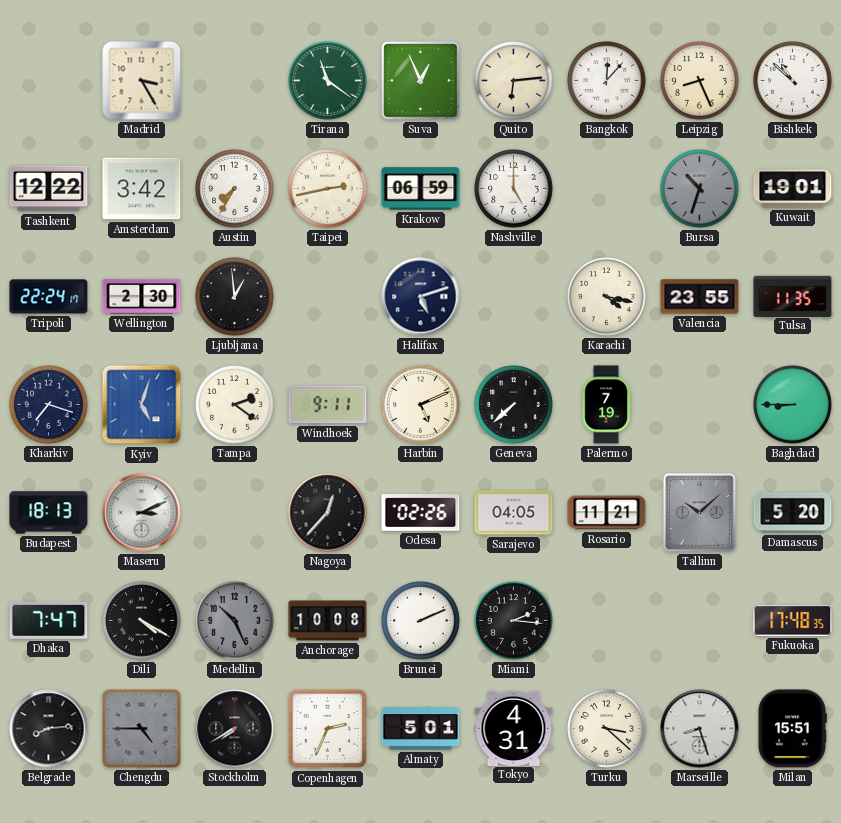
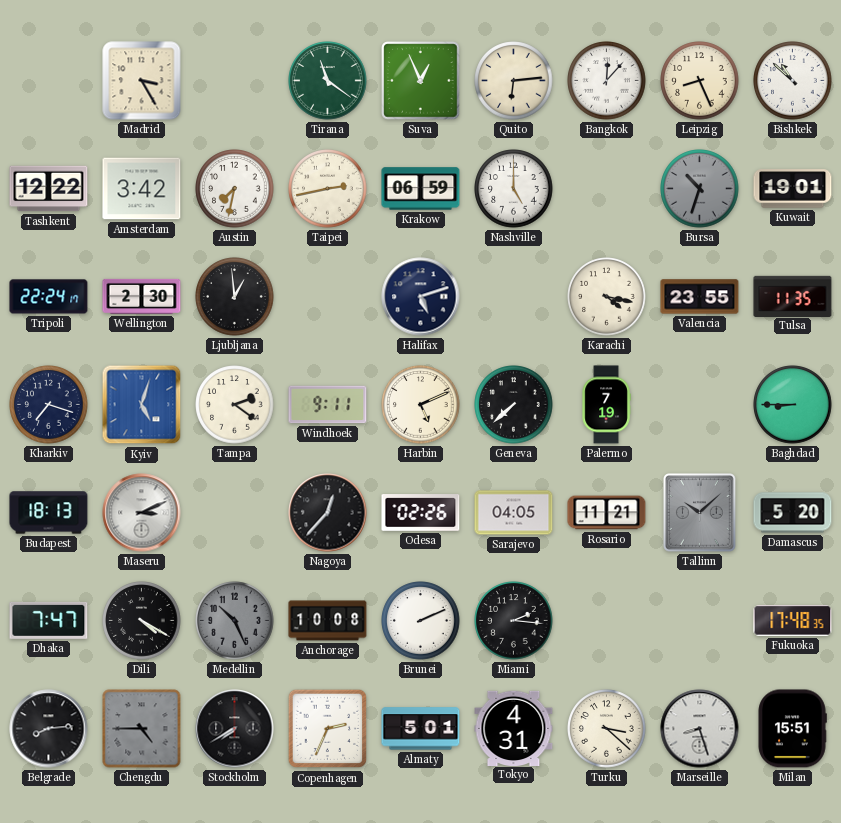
Austin: 7:35 -> 7:32 (235, 189)
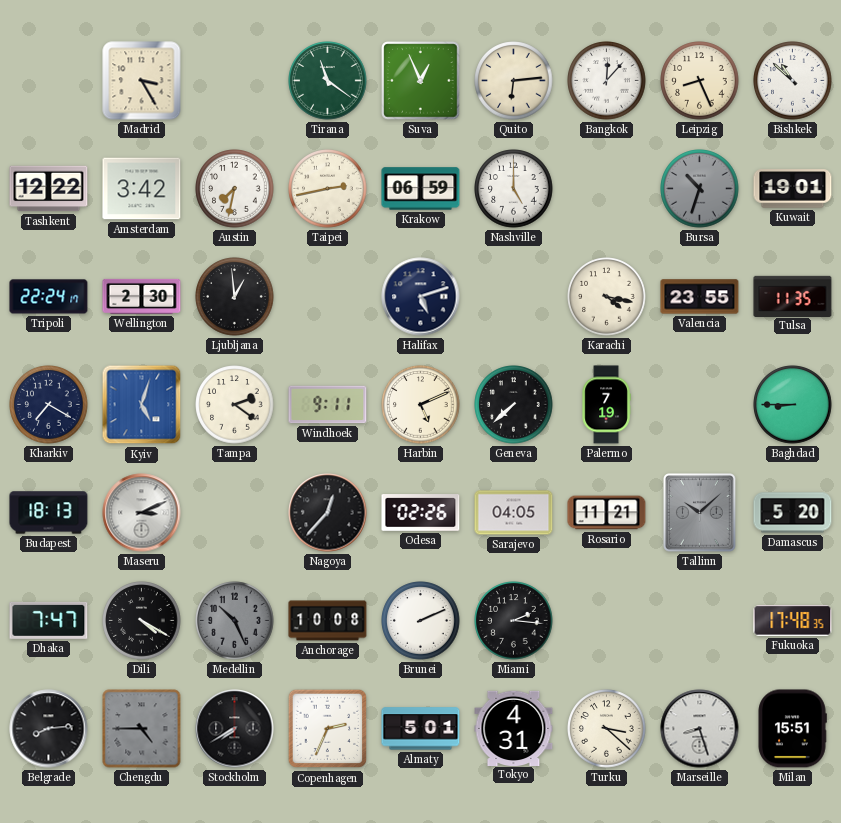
Kharkiv: 7:18 -> 7:20 (49, 405)
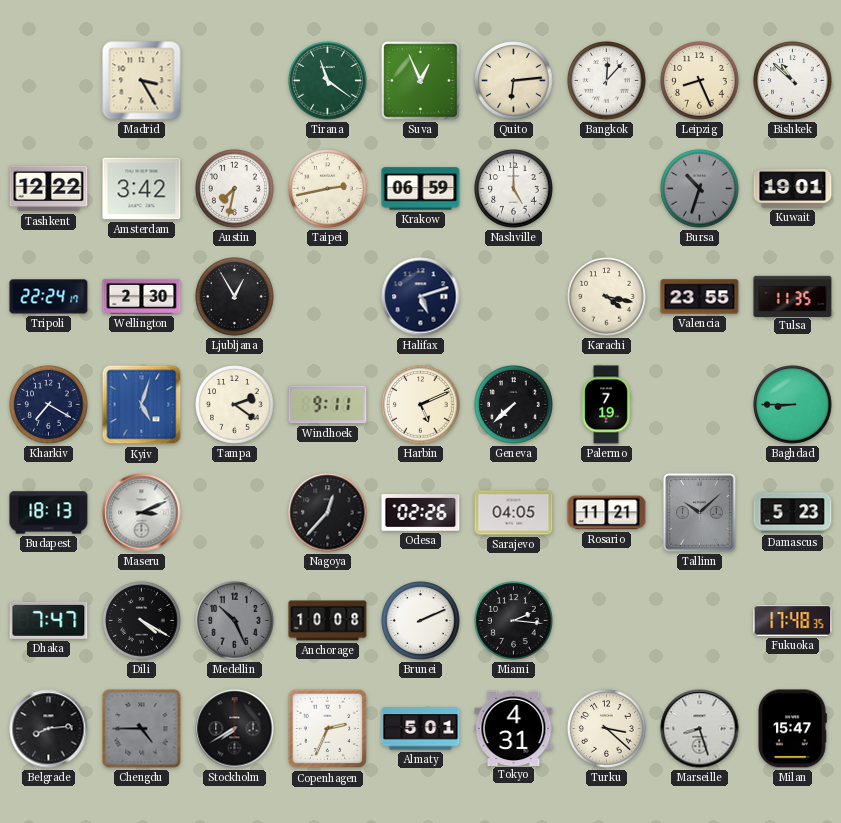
Ljubljana: 12:59 -> 12:55 (235, 297)
Damascus: 5:20 -> 5:23 (793, 513)
Milan: 15:51 -> 15:47 (792, 729)
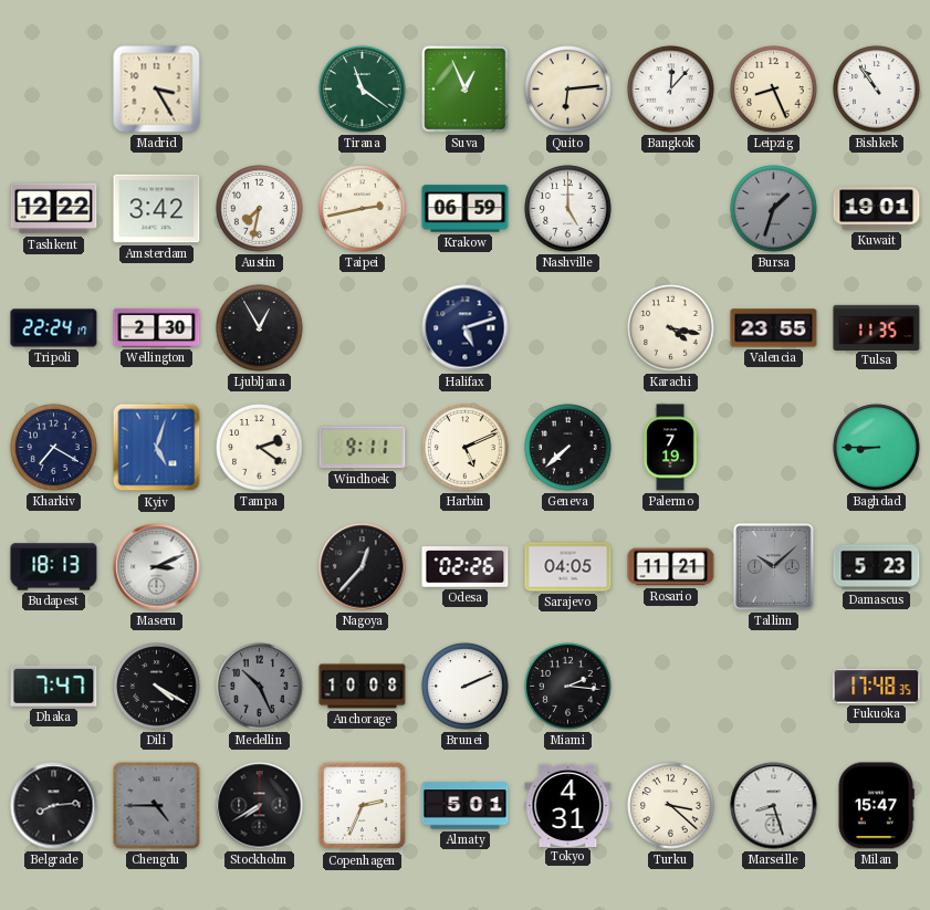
Bishkek: 10:52 -> 10:54 (877, 90)
Bursa: 10:33 -> 1:33 (774, 209)
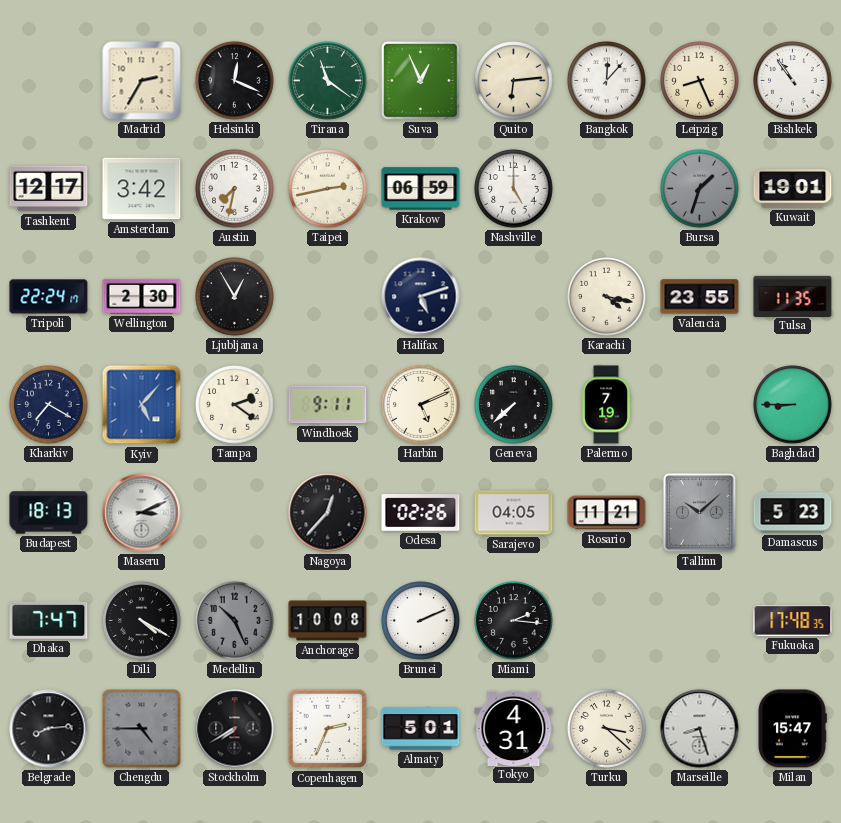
Madrid: 3:25 -> 2:35 (142, 81)
Helsinki: none -> 12:19 (235, 81)
Tashkent: 12:22 -> 12:17 (49, 189)
Kyiv: 5:03 -> 5:07 (142, 405)
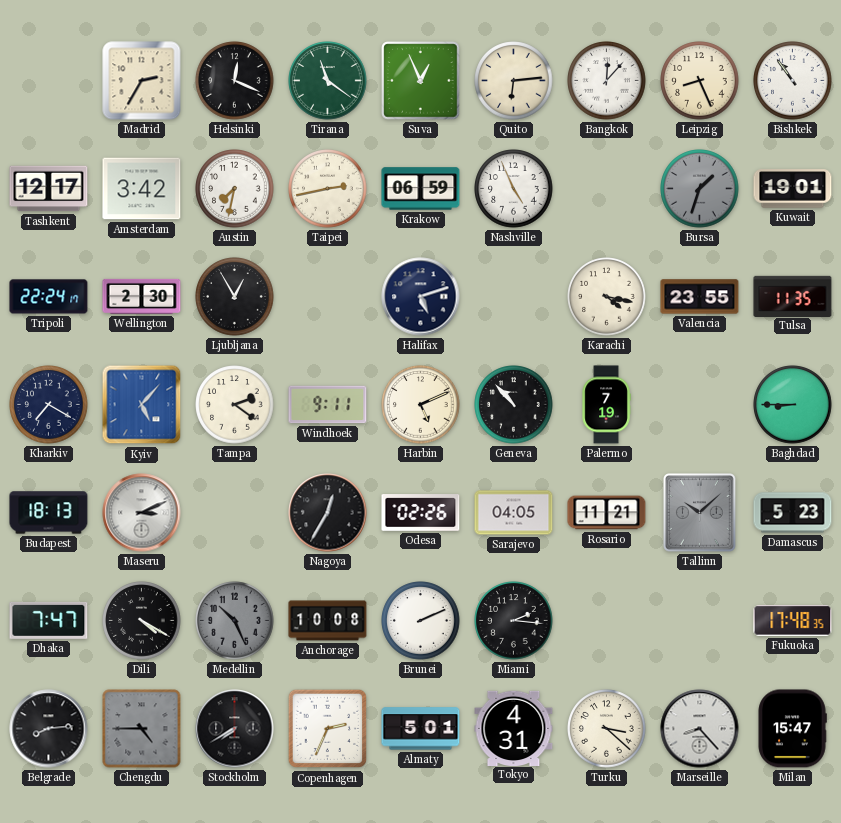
Nashville: 5:00 -> 4:56 (514, 189)
Geneva: 7:38 -> 10:53 (514, 405)
Nagoya: 12:37 -> 12:35 (328, 513)
Marseille: 8:27 -> 8:23 (700, 729)
